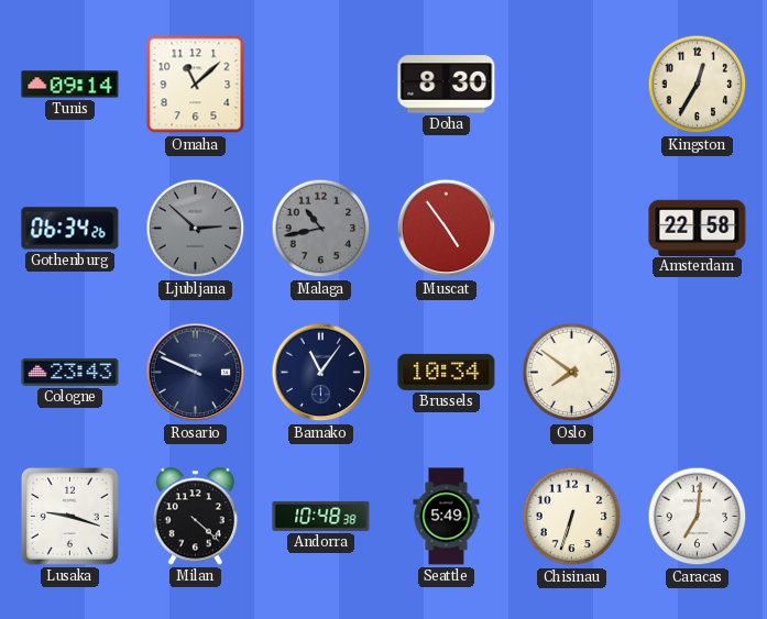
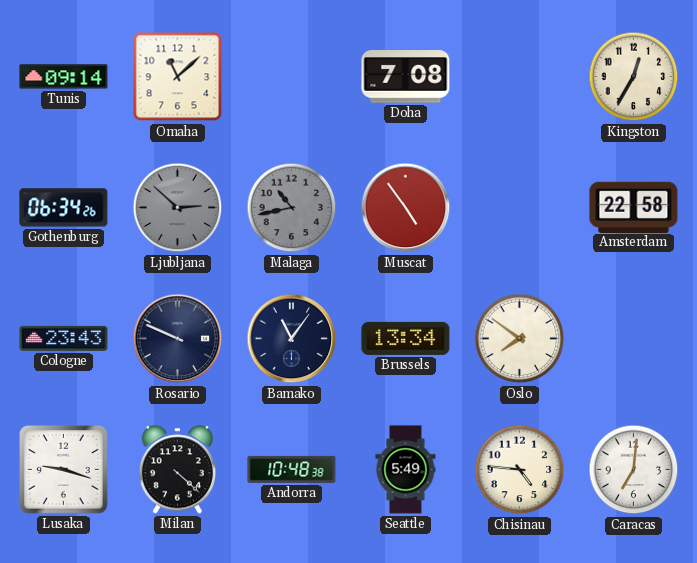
Doha: 8:30 -> 7:08 (406, 77)
Brussels: 10:34 -> 13:34 (406, 338)
Chisinau: 6:33 -> 4:46 (520, 470)
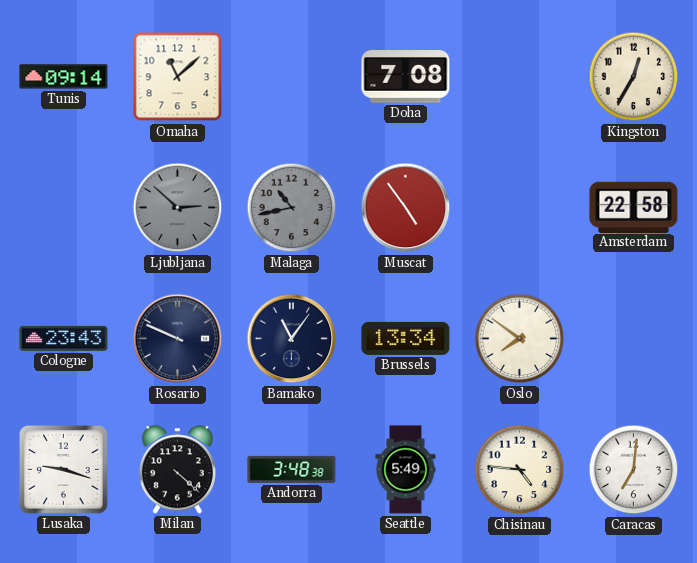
Gothenburg: 06:34 -> none (64, 208)
Andorra: 10:48 -> 3:48 (292, 469)
